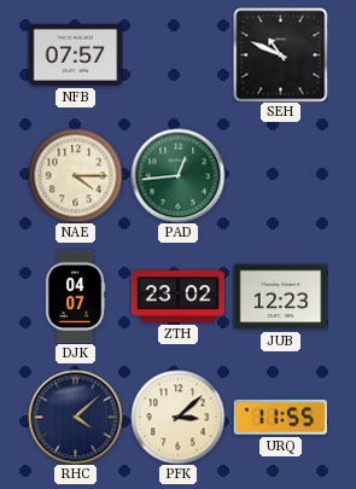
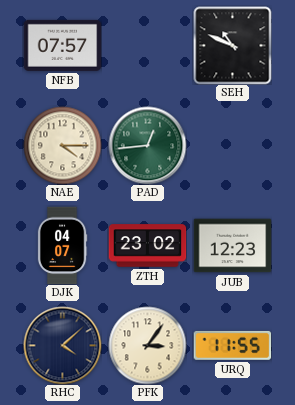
PFK: 3:08 -> 3:06 (147, 345)
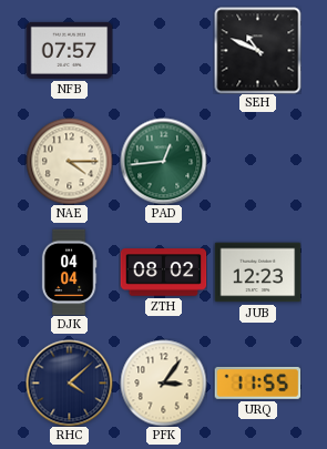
DJK: 04:07 -> 04:04 (69, 272)
ZTH: 23:02 -> 08:02 (163, 273)
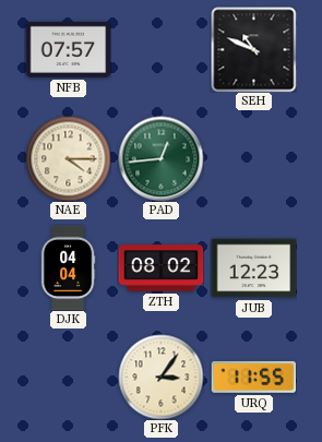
RHC: 4:08 -> none (69, 382)
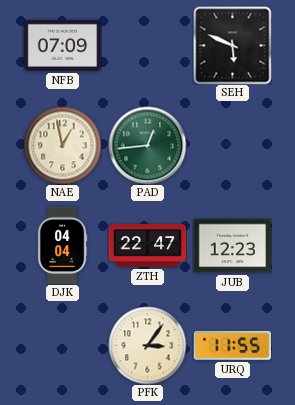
NFB: 07:57 -> 07:09 (62, 45)
SEH: 10:49 -> 5:49 (232, 45)
NAE: 4:15 -> 12:58 (62, 145)
ZTH: 08:02 -> 22:47 (147, 246)
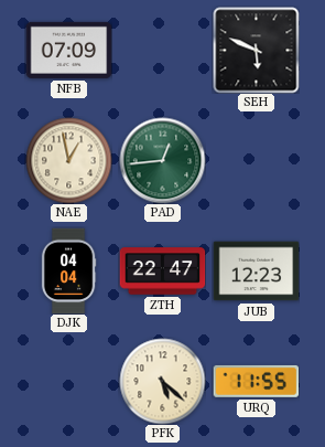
PFK: 3:06 -> 5:22 (162, 381)
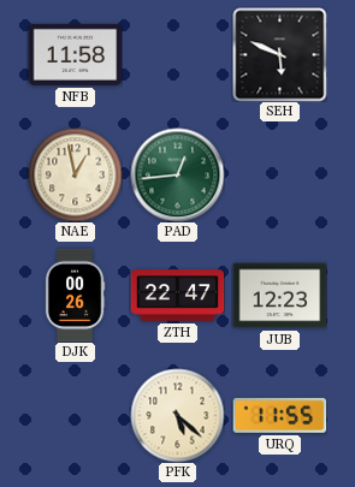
NFB: 07:09 -> 11:58 (75, 54)
DJK: 04:04 -> 00:26 (75, 295)
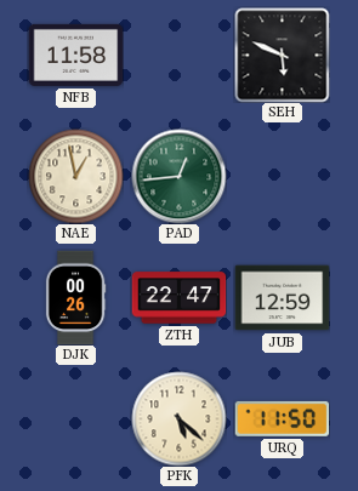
JUB: 12:23 -> 12:59 (282, 298)
URQ: 11:55 -> 11:50 (282, 418)
